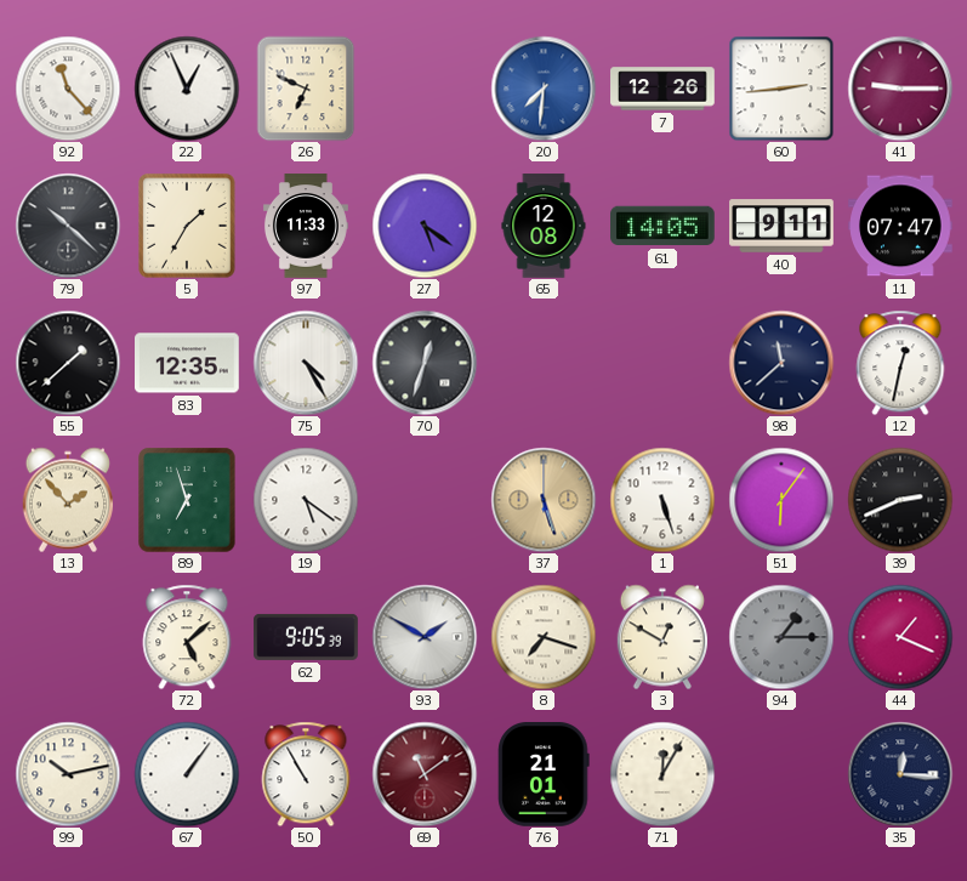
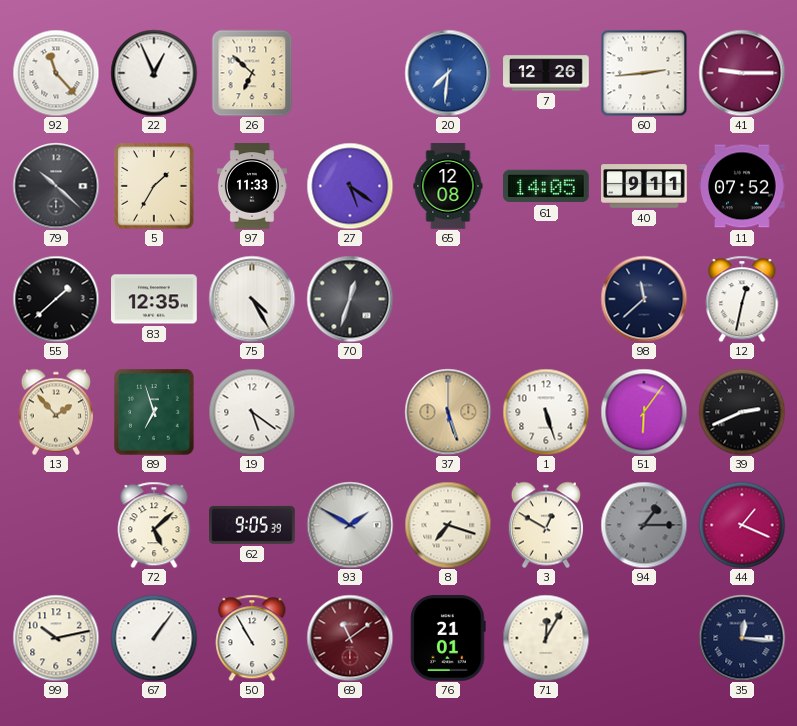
26: 6:49 -> 6:52 (252, 73)
11: 07:47 -> 07:52 (742, 186)
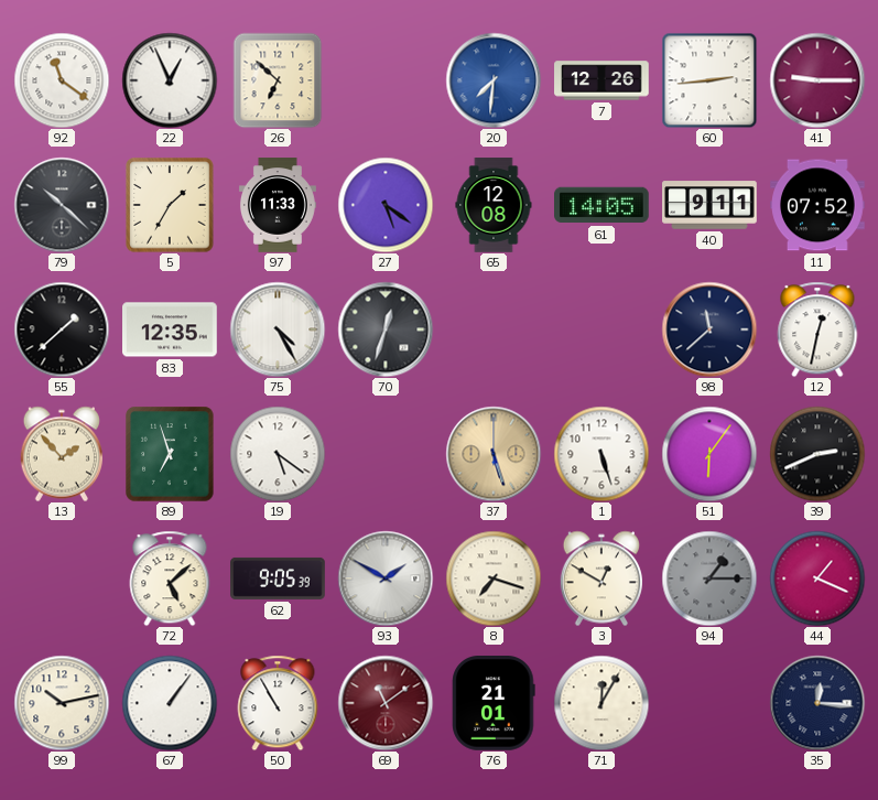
92: 11:23 -> 11:21 (62, 80)
